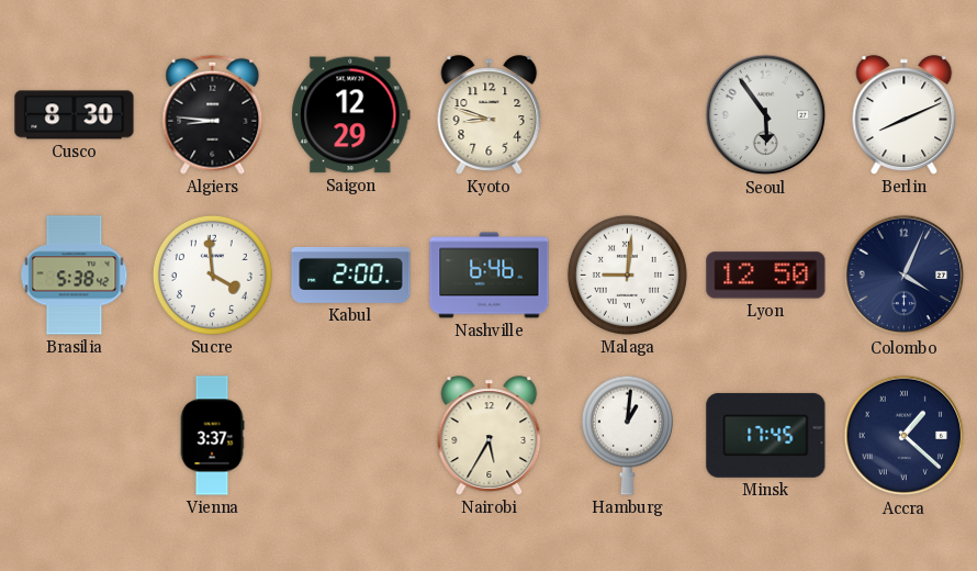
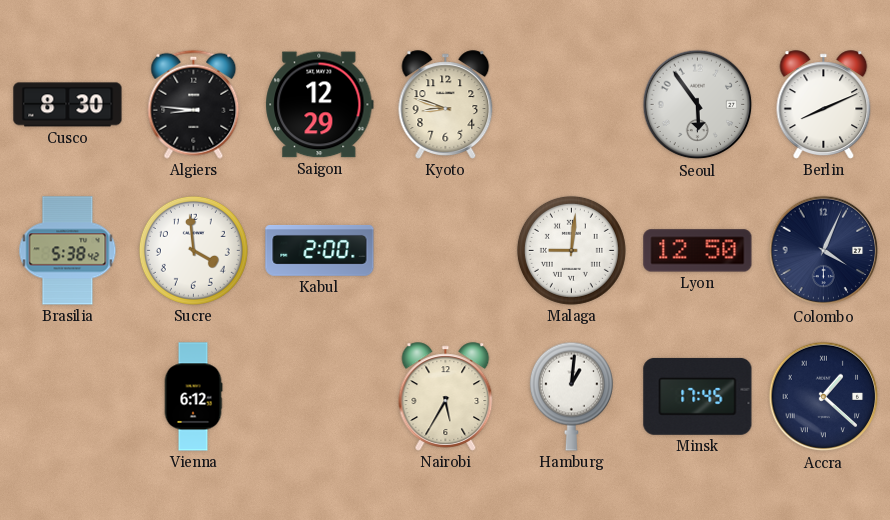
Nashville: 6:46 -> none (490, 276)
Vienna: 3:37 -> 6:12 (193, 397)
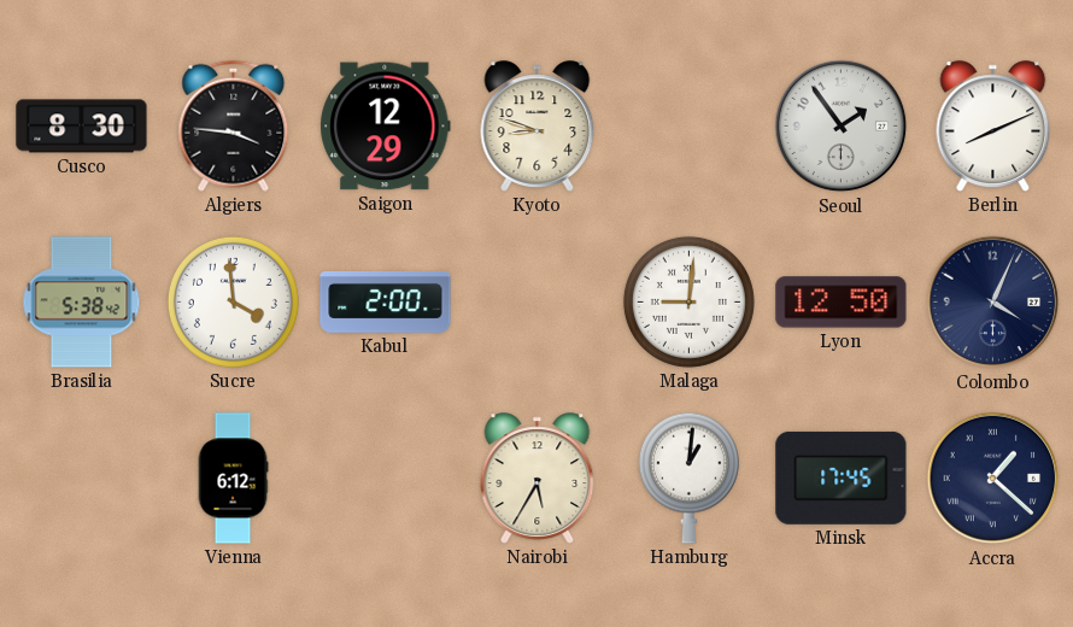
Algiers: 8:46 -> 3:46 (234, 125)
Seoul: 5:54 -> 1:54 (842, 127)
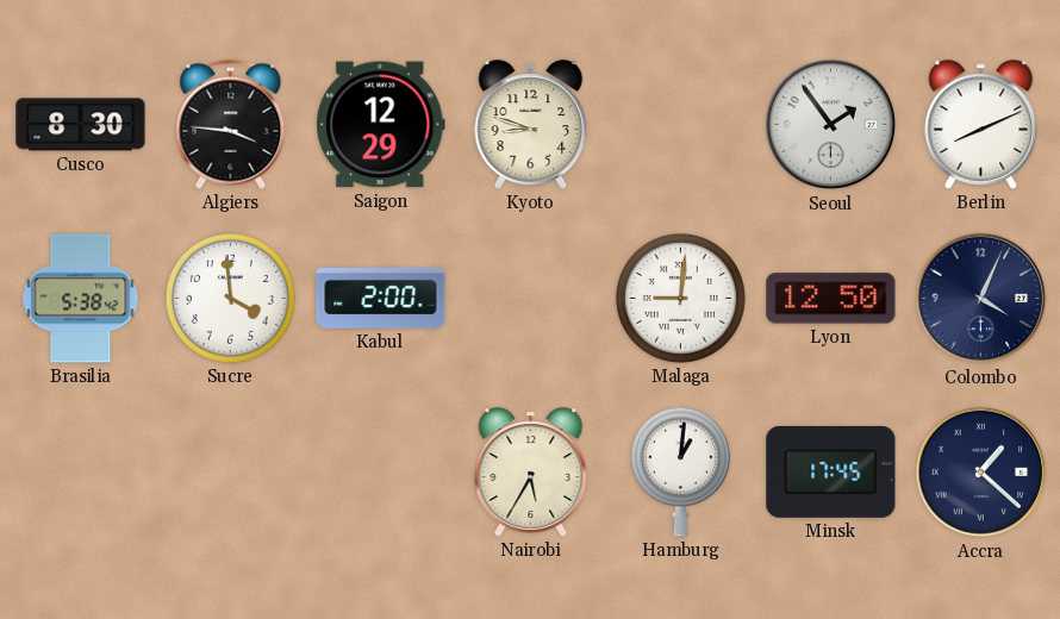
Vienna: 6:12 -> none (233, 479)
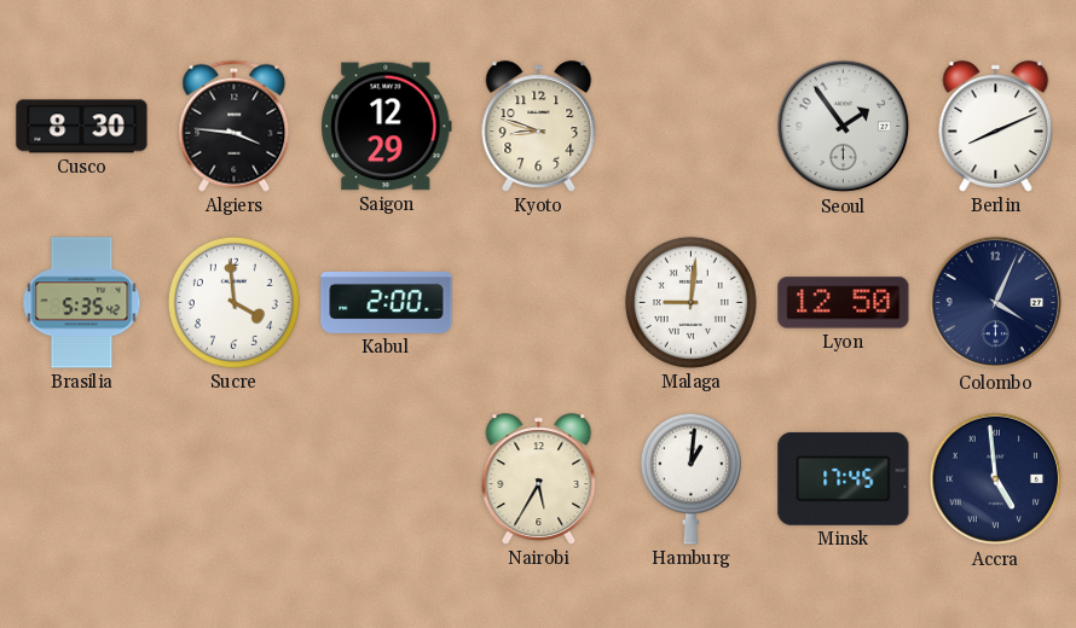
Brasilia: 5:38 -> 5:35 (82, 303)
Accra: 1:22 -> 4:59 (996, 479)
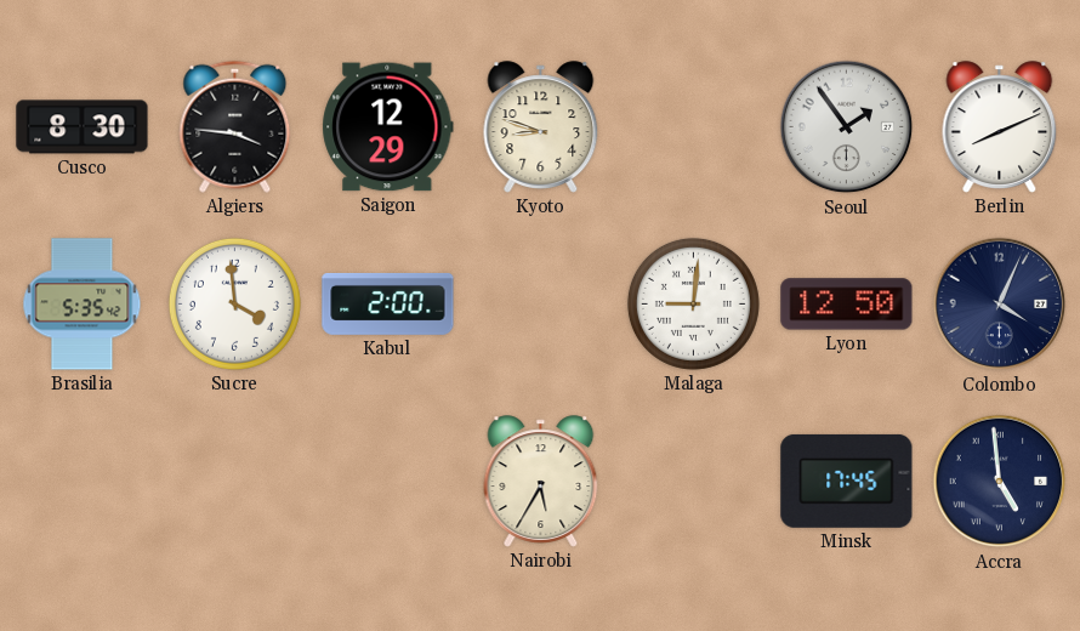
Hamburg: 1:01 -> none (690, 478)
